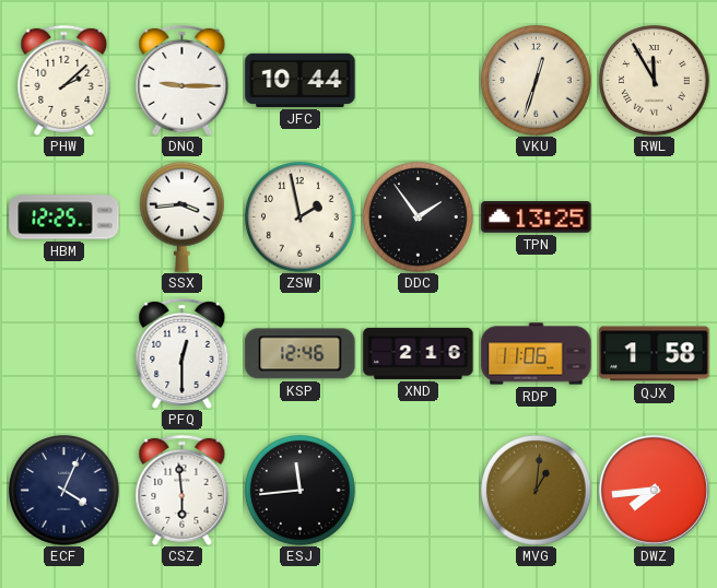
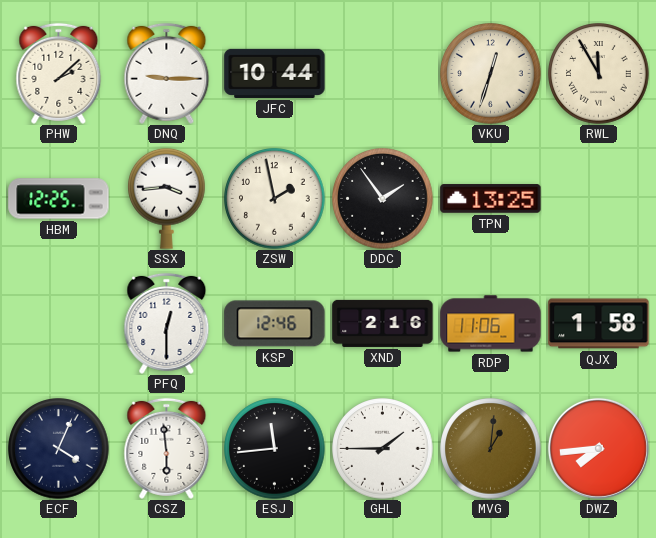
GHL: none -> 1:45 (383, 449)
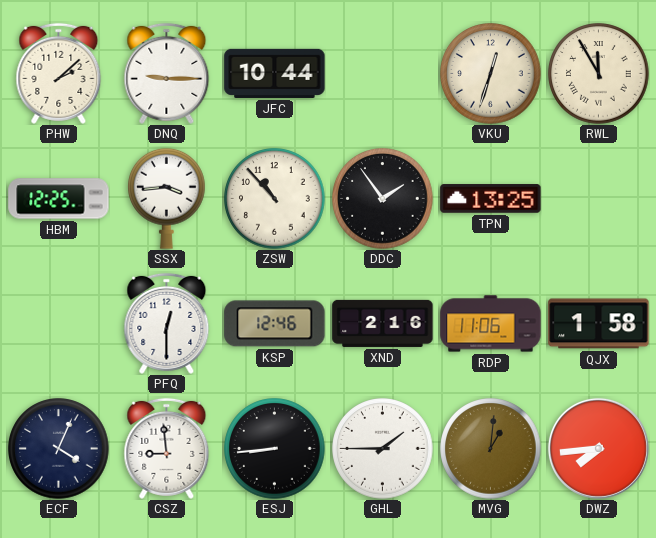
ZSW: 1:58 -> 10:53 (275, 199)
CSZ: 5:59 -> 8:59 (167, 448)
ESJ: 11:44 -> 8:44 (275, 449)
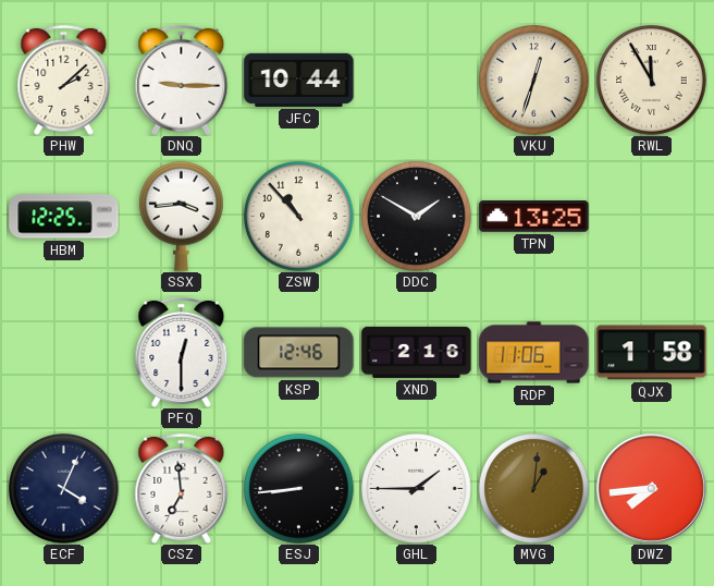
DDC: 1:54 -> 1:50 (417, 217)
CSZ: 8:59 -> 6:59 (182, 488)
